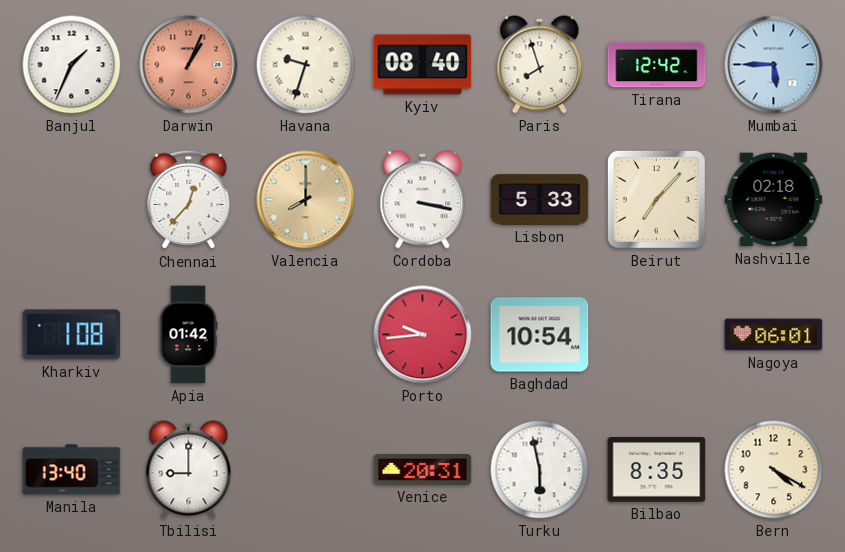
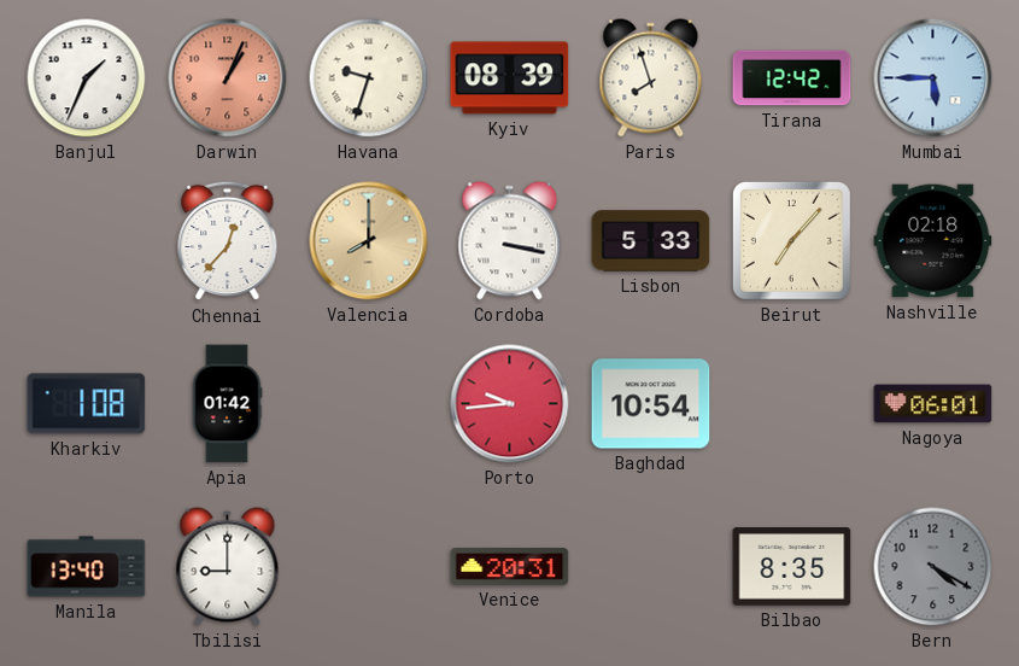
Kyiv: 08:40 -> 08:39 (510, 78)
Turku: 5:58 -> none (540, 470)
Bern dial: cream -> grey (933, 567)
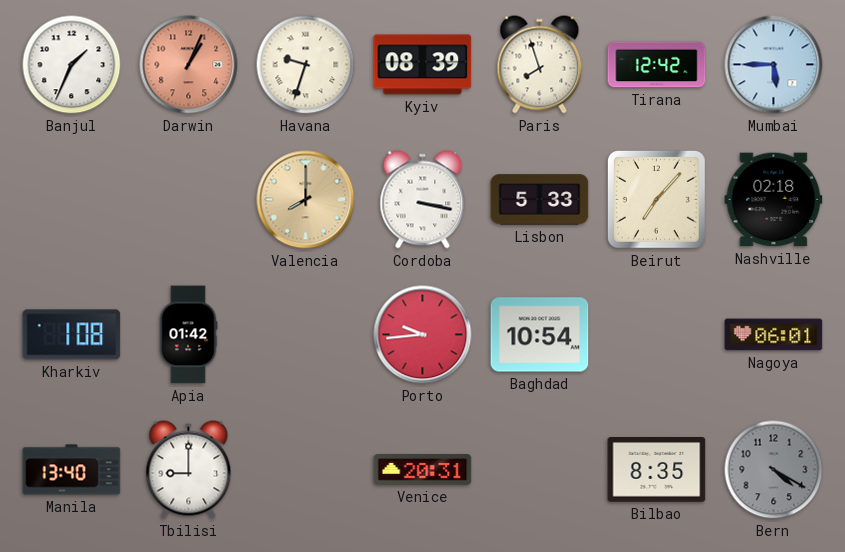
Chennai: 12:37 -> none (228, 241)
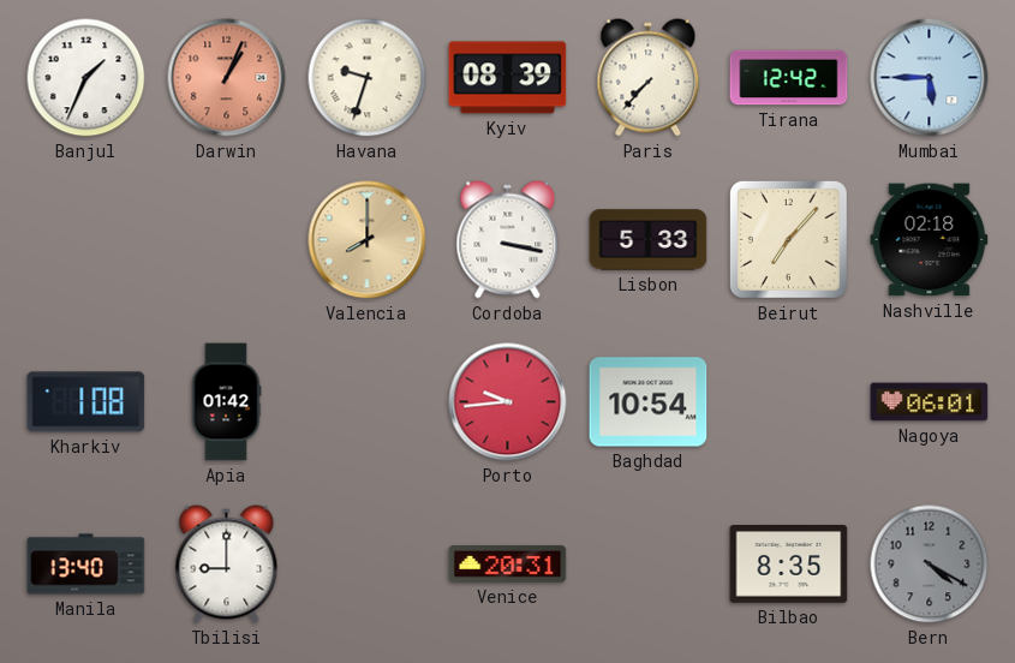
Paris: 7:57 -> 7:37 (649, 78)
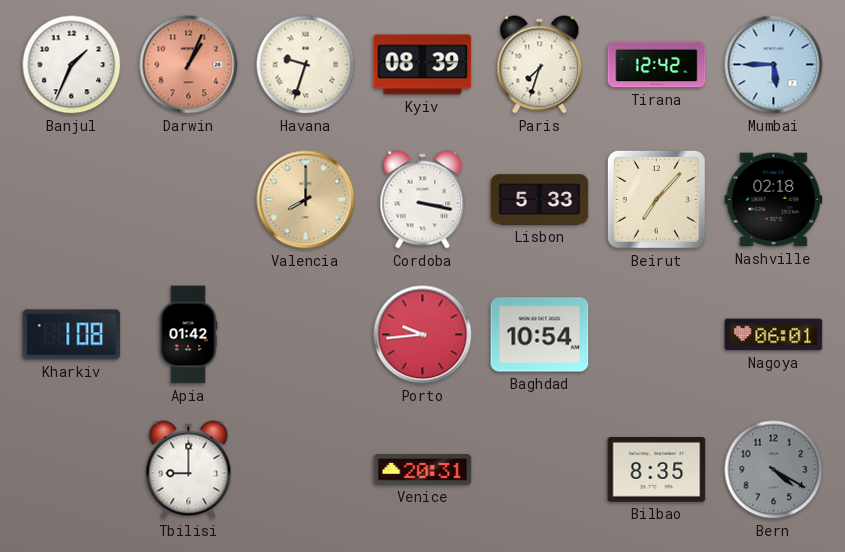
Paris: 7:37 -> 7:33 (540, 65)
Manila: 13:40 -> none (86, 565)
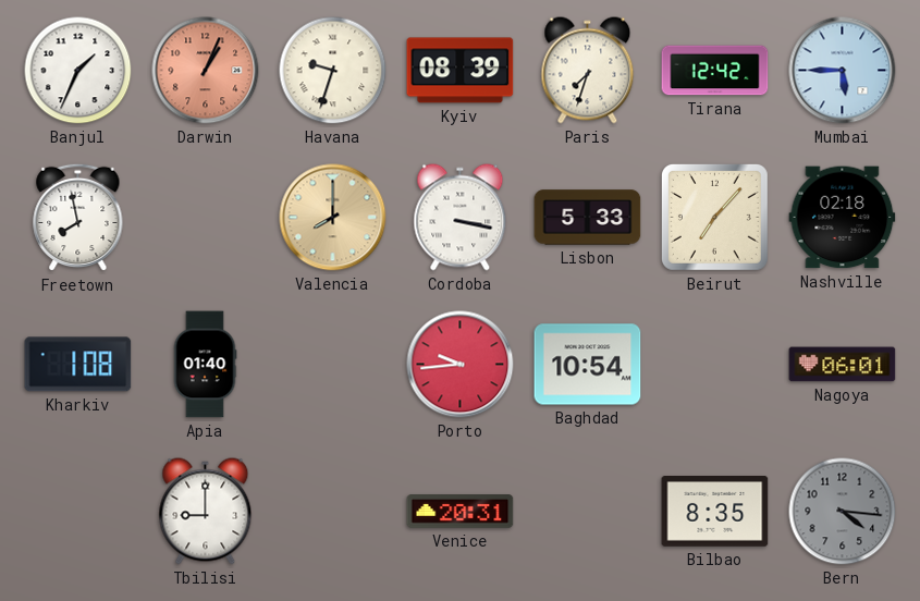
Freetown: none -> 7:58 (78, 218)
Apia: 01:42 -> 01:40 (205, 365)
Bern: 4:20 -> 4:16 (843, 512)
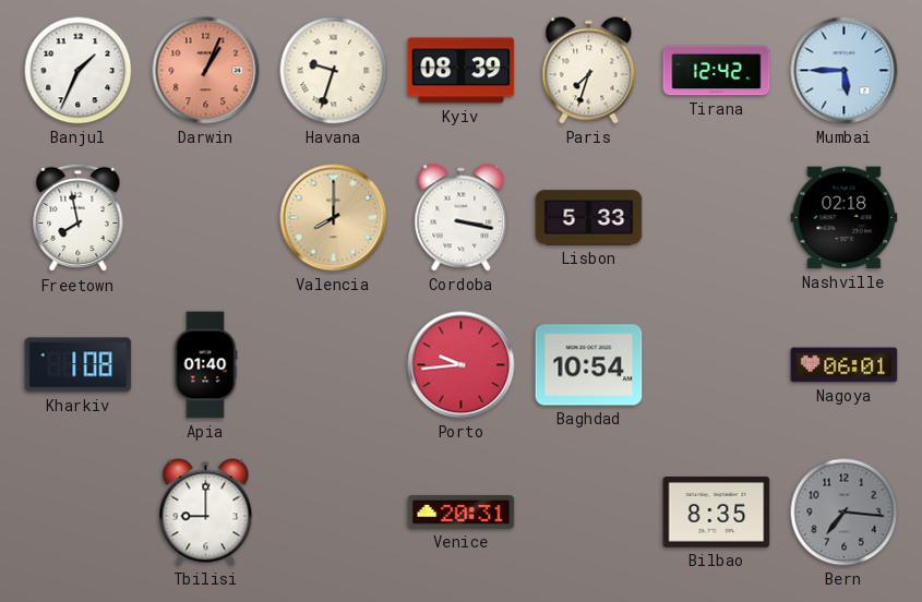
Beirut: 7:07 -> none (714, 217)
Bern: 4:16 -> 7:16 (845, 513)
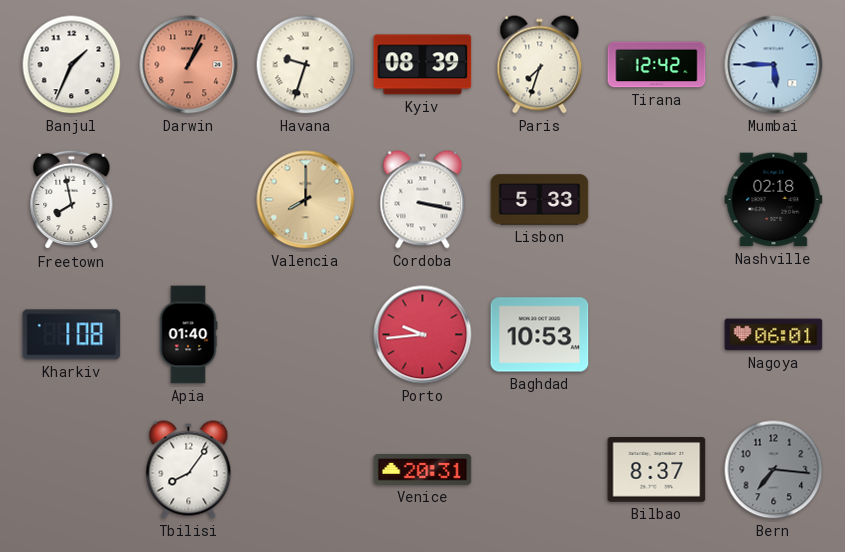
Baghdad: 10:54 -> 10:53 (540, 335)
Tbilisi: 9:00 -> 8:06 (189, 470)
Bilbao: 8:35 -> 8:37 (657, 470)
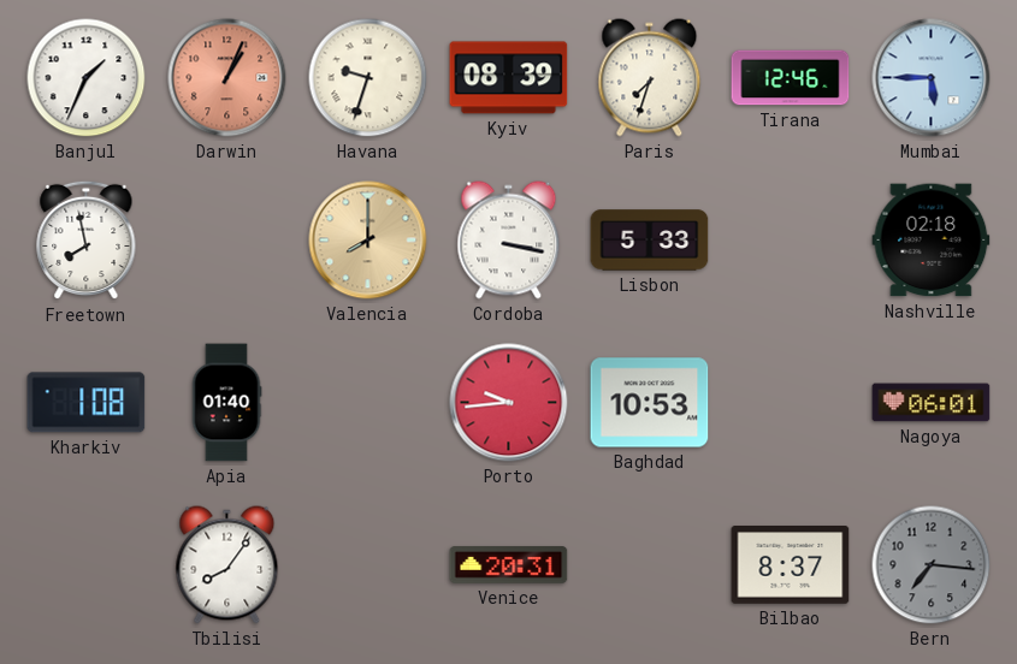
Tirana: 12:42 -> 12:46 (791, 78)
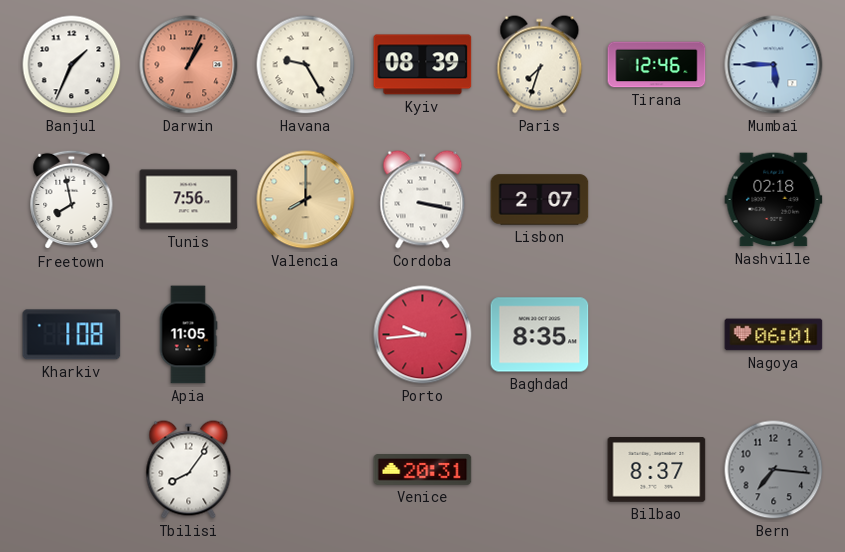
Havana: 9:33 -> 9:25 (306, 65)
Tunis: none -> 7:56 (189, 200)
Lisbon: 5:33 -> 2:07 (540, 200)
Apia: 01:40 -> 11:05 (188, 335)
Baghdad: 10:53 -> 8:35 (540, 335)
